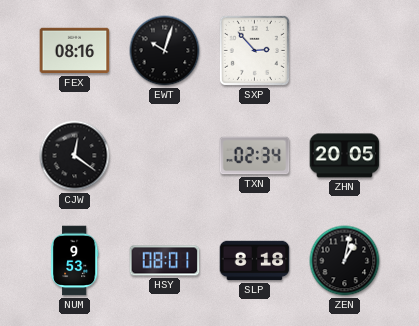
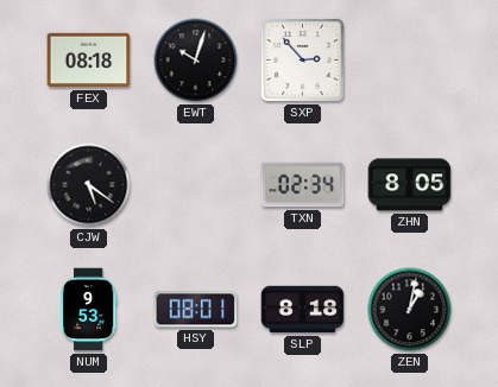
FEX: 08:16 -> 08:18 (89, 61)
CJW: 12:21 -> 5:21 (89, 185)
ZHN: 20:05 -> 8:05 (410, 185)
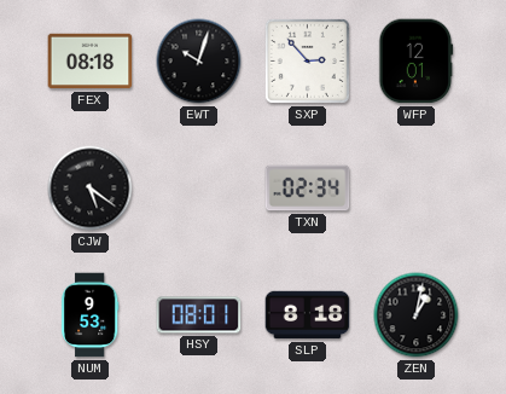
WFP: none -> 12:01 (417, 62)
ZHN: 8:05 -> none (410, 185)
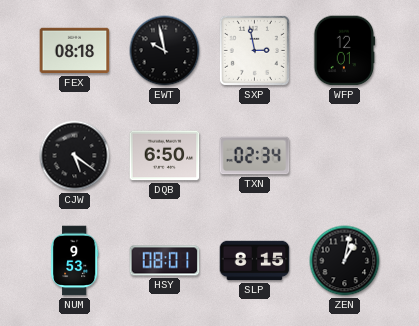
EWT: 10:03 -> 9:58 (165, 51)
SXP: 2:53 -> 2:58 (254, 50)
DQB: none -> 6:50 (165, 156)
SLP: 8:18 -> 8:15 (255, 261)
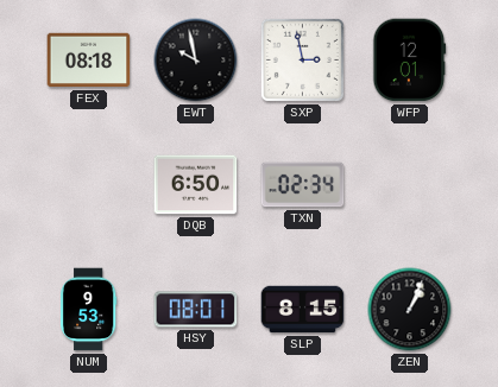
CJW: 5:21 -> none (75, 156)
ZEN: 1:02 -> 1:04 (410, 310)
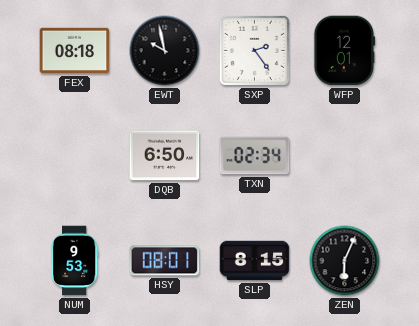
SXP: 2:58 -> 2:24 (254, 50)
ZEN: 1:04 -> 6:04 (345, 261)
